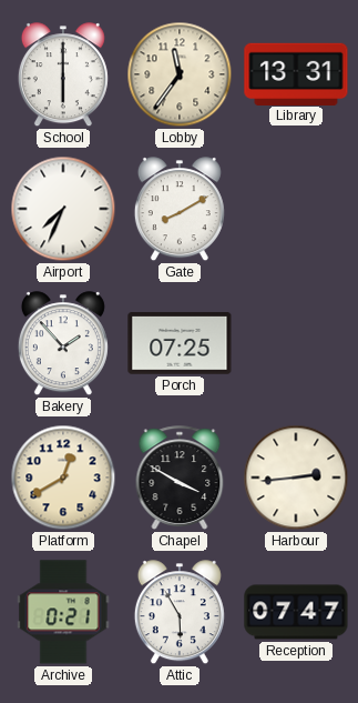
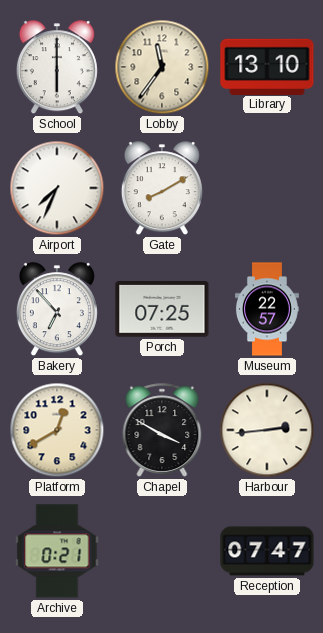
Library: 13:31 -> 13:10 (267, 66)
Bakery: 1:53 -> 6:53 (57, 310)
Museum: none -> 22:57 (267, 309)
Attic: 5:55 -> none (180, 613)
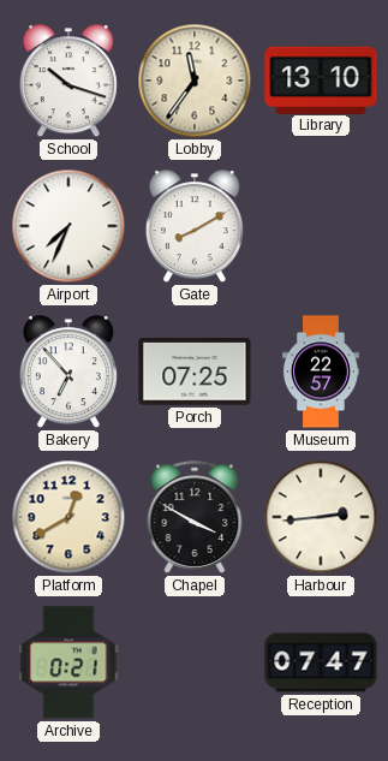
School: 6:00 -> 10:18 (68, 82)
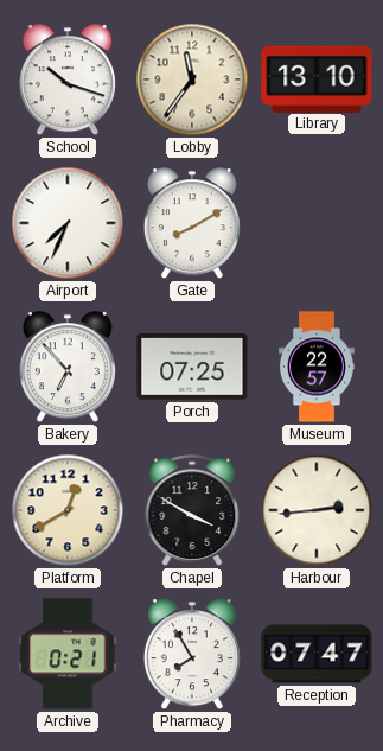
Pharmacy: none -> 7:55 (192, 655)
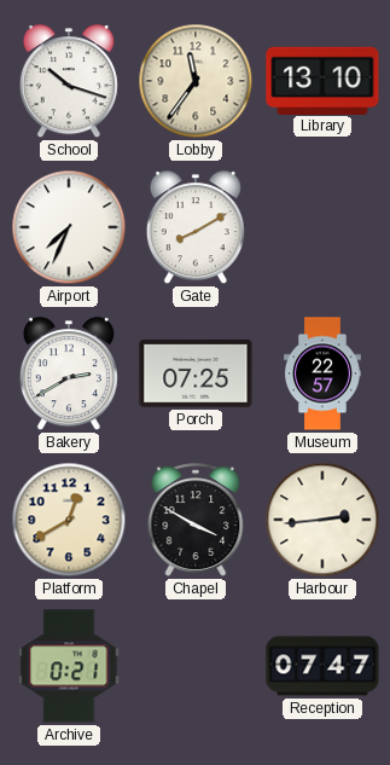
Bakery: 6:53 -> 2:40 (69, 375)
Pharmacy: 7:55 -> none (192, 655)
